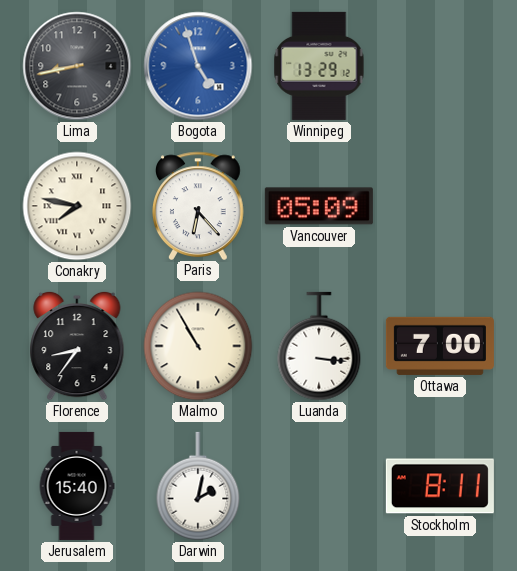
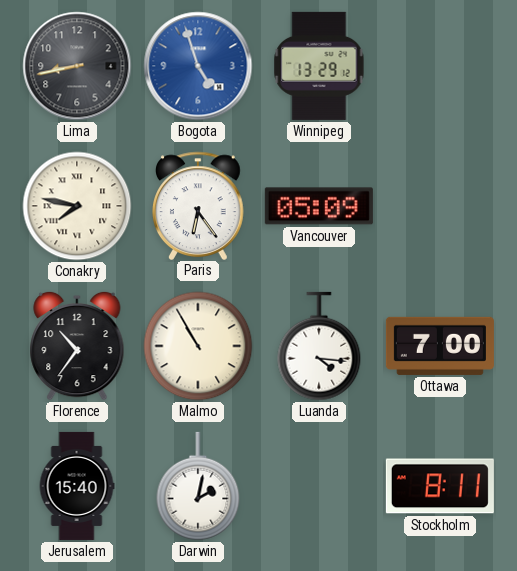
Paris: 6:23 -> 6:24 (199, 205)
Florence: 8:36 -> 10:36 (77, 346)
Luanda: 3:16 -> 4:16 (319, 346)
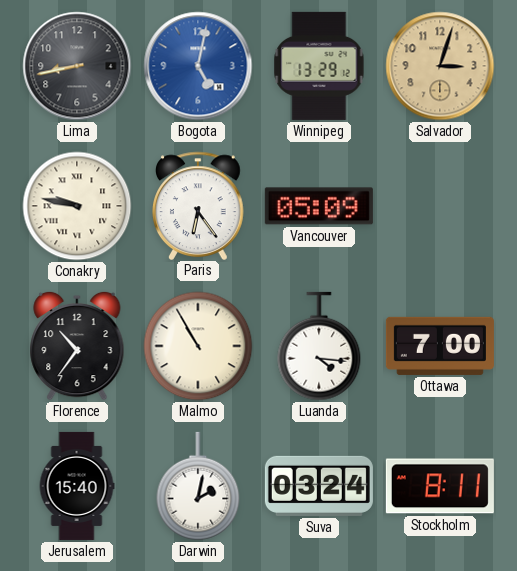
Bogota: 4:57 -> 5:02 (198, 66)
Salvador: none -> 3:03 (440, 66)
Conakry: 7:47 -> 9:47 (77, 206)
Suva: none -> 03:24 (319, 486)
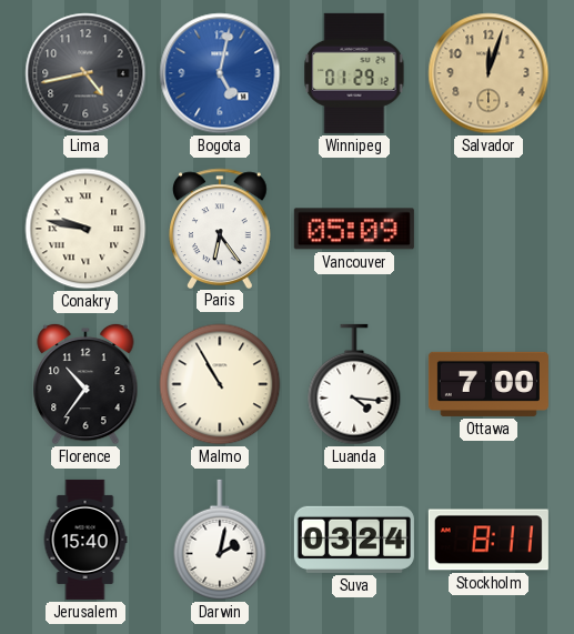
Lima: 8:43 -> 4:43 (85, 73)
Winnipeg: 13:29 -> 01:29 (354, 73)
Salvador: 3:03 -> 12:03 (489, 73)
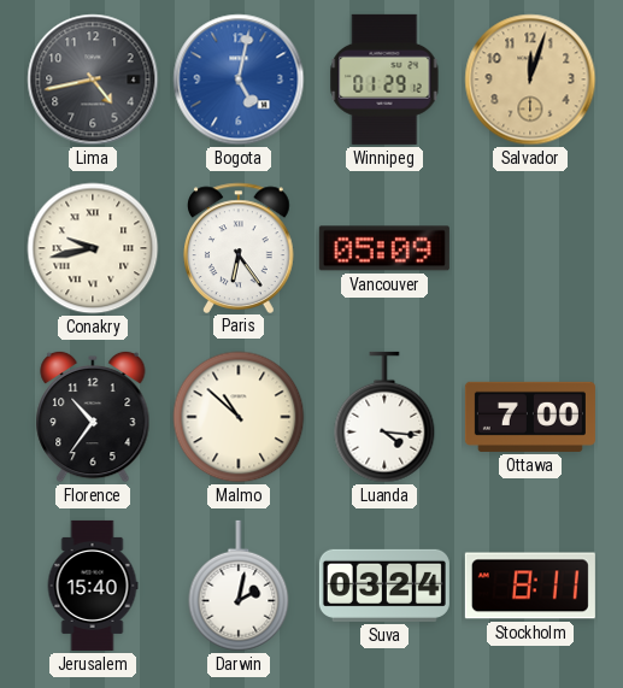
Conakry: 9:47 -> 9:43 (93, 248)
Malmo: 10:55 -> 10:52 (239, 417)
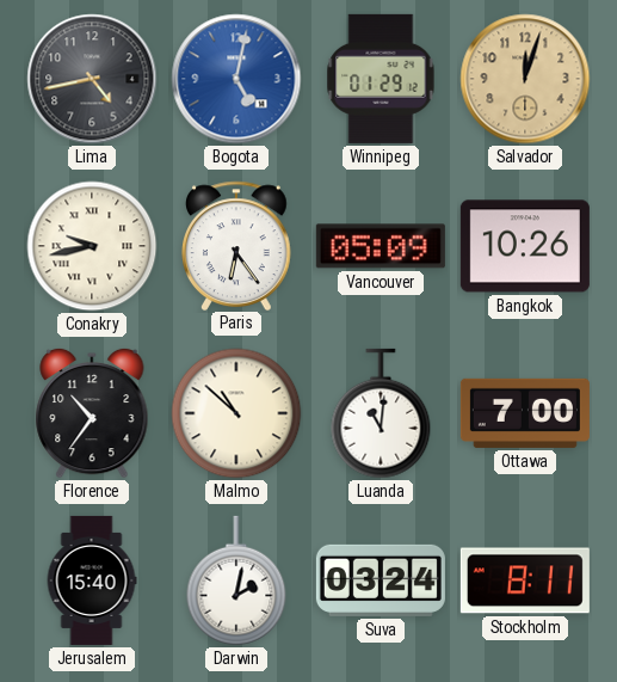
Bangkok: none -> 10:26 (525, 246)
Luanda: 4:16 -> 11:01 (381, 413)
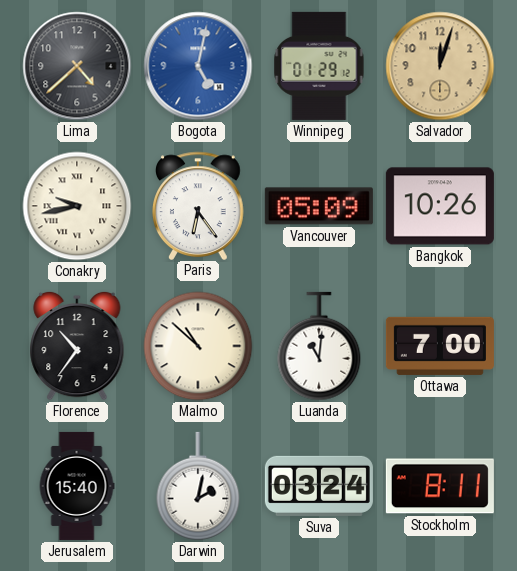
Lima: 4:43 -> 4:38 (77, 66)
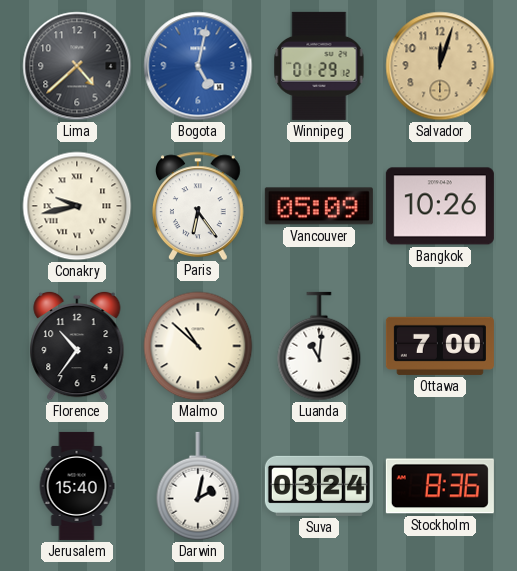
Stockholm: 8:11 -> 8:36 (440, 486)
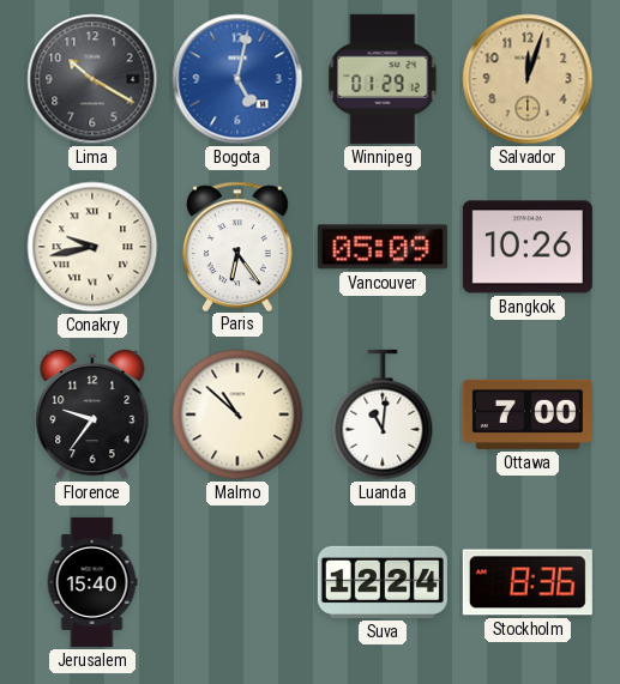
Lima: 4:38 -> 10:20 (92, 79)
Florence: 10:36 -> 9:36 (92, 414)
Darwin: 2:02 -> none (198, 486)
Suva: 03:24 -> 12:24 (383, 582)
